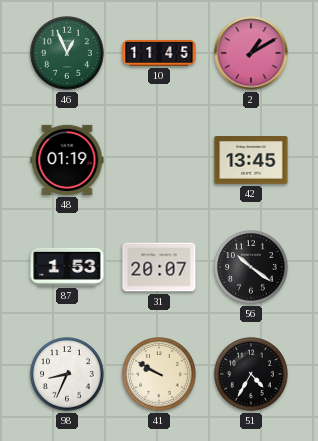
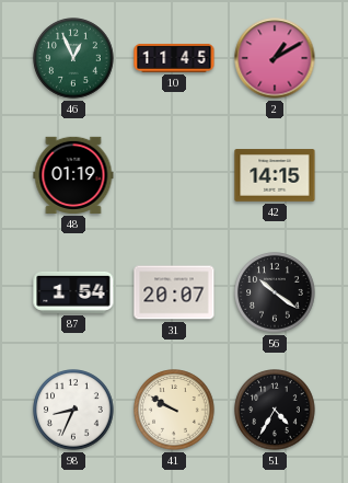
42: 13:45 -> 14:15 (275, 175)
87: 1:53 -> 1:54 (73, 292)
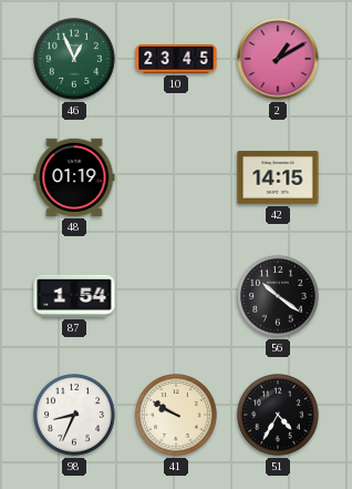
10: 11:45 -> 23:45 (176, 59)
31: 20:07 -> none (174, 292)
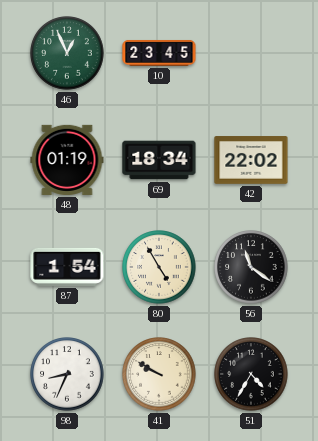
2: 1:10 -> none (278, 59)
69: none -> 18:34 (159, 160)
42: 14:15 -> 22:02 (251, 160)
80: none -> 4:55 (159, 267)
56: 10:21 -> 11:21 (251, 267)
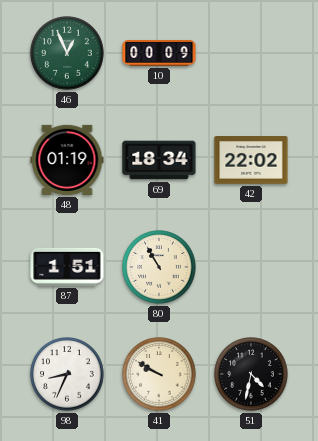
10: 23:45 -> 00:09 (159, 53)
87: 1:54 -> 1:51 (67, 267)
80: 4:55 -> 10:55 (159, 267)
56: 11:21 -> none (251, 267)
51: 4:35 -> 4:32 (251, 374)
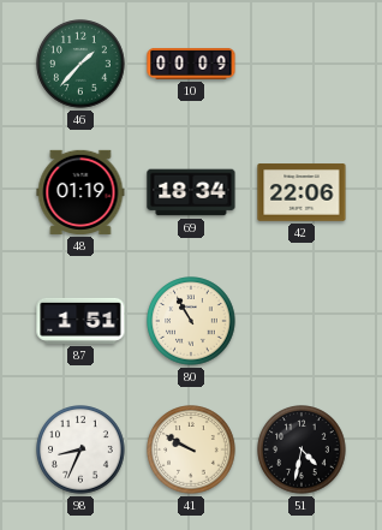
46: 12:56 -> 1:37 (80, 64)
42: 22:02 -> 22:06 (302, 192)
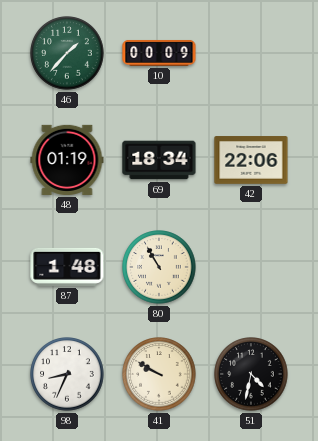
87: 1:51 -> 1:48 (67, 267)
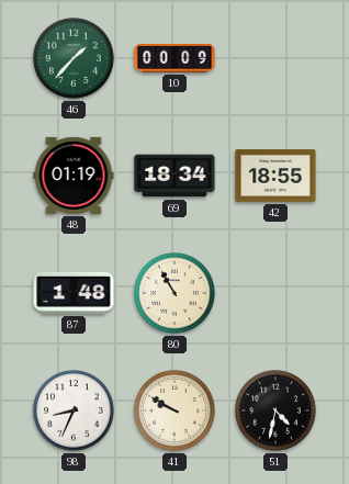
42: 22:06 -> 18:55 (275, 176)
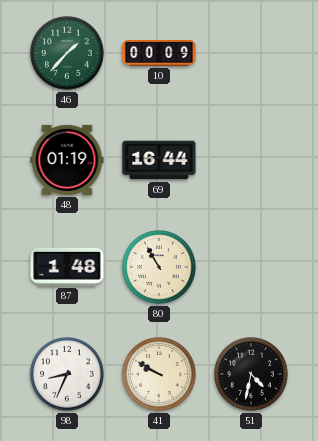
69: 18:34 -> 16:44 (159, 160)
42: 18:55 -> none (275, 176)
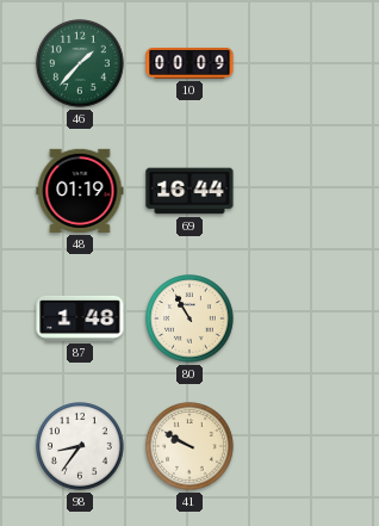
98: 8:34 -> 8:36 (80, 446)
51: 4:32 -> none (251, 374)
